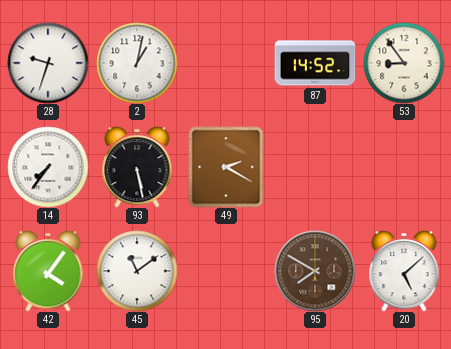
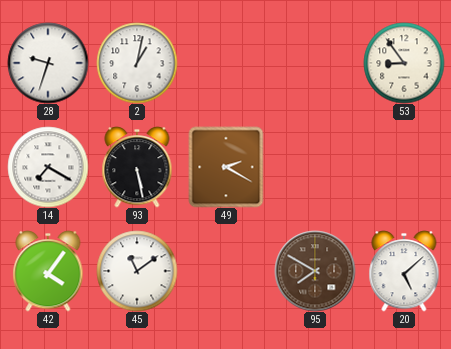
87: 14:52 -> none (315, 63)
14: 7:36 -> 7:20 (48, 167)
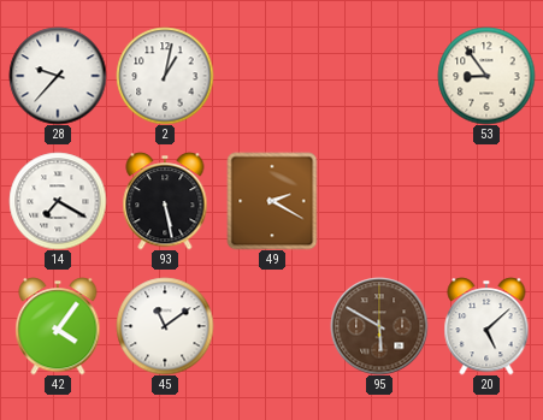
28: 9:33 -> 9:37 (58, 76)
95: 7:50 -> 5:50 (379, 326)
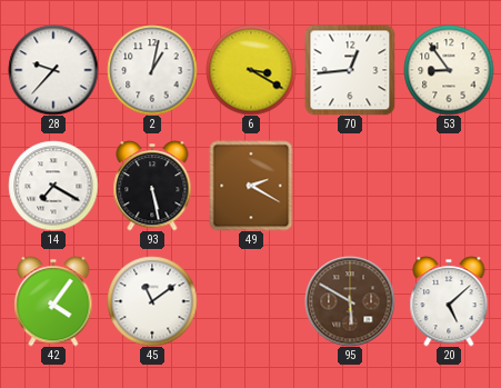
6: none -> 3:20 (251, 70)
70: none -> 12:44 (350, 70)
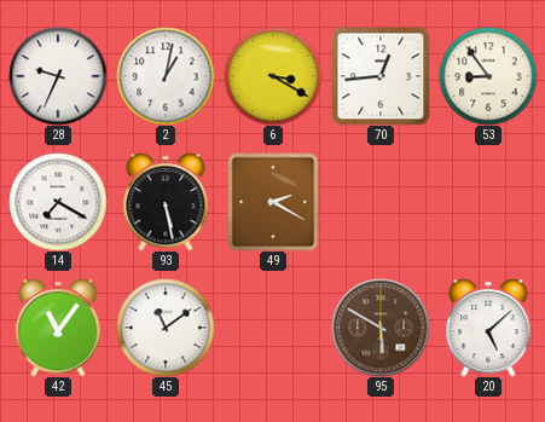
28: 9:37 -> 9:34 (58, 76)
42: 4:06 -> 11:06 (58, 328)
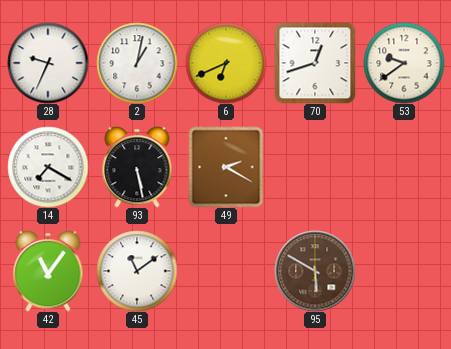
6: 3:20 -> 6:41 (226, 63)
70: 12:44 -> 12:42 (315, 63)
53: 8:54 -> 9:39 (404, 63)
20: 5:08 -> none (488, 328)
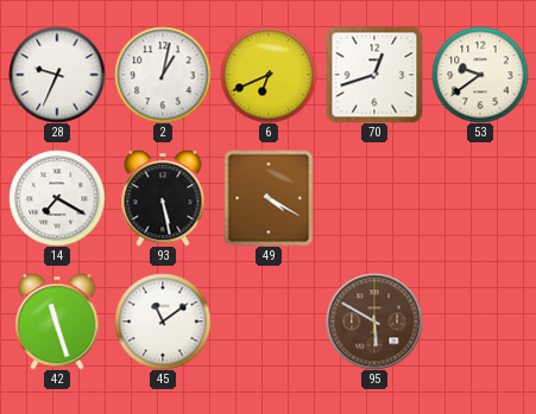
49: 2:20 -> 4:20 (269, 198)
42: 11:06 -> 11:27 (57, 321)
